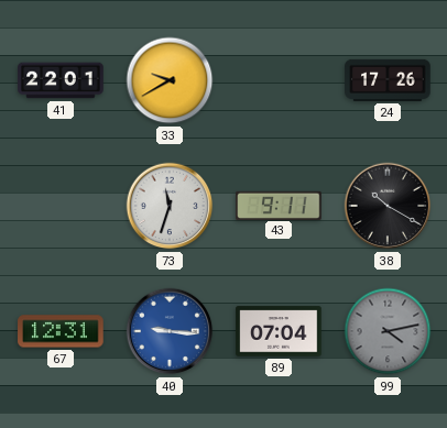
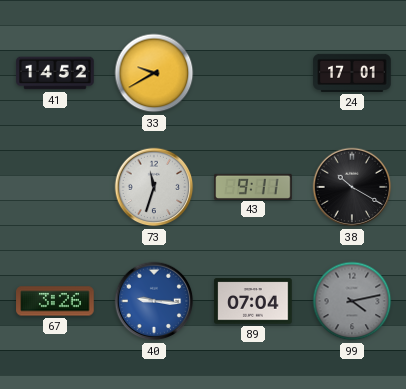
41: 22:01 -> 14:52 (55, 73)
24: 17:26 -> 17:01 (352, 73)
67: 12:31 -> 3:26 (55, 301)
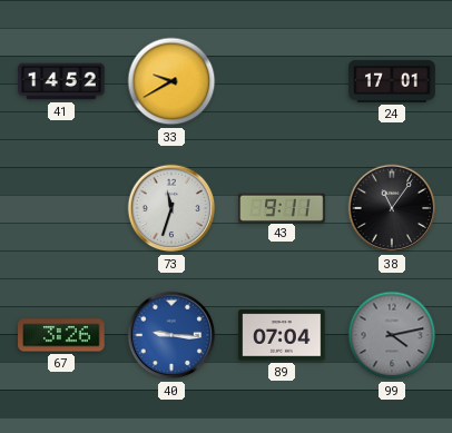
38: 10:20 -> 11:06 (392, 208)
